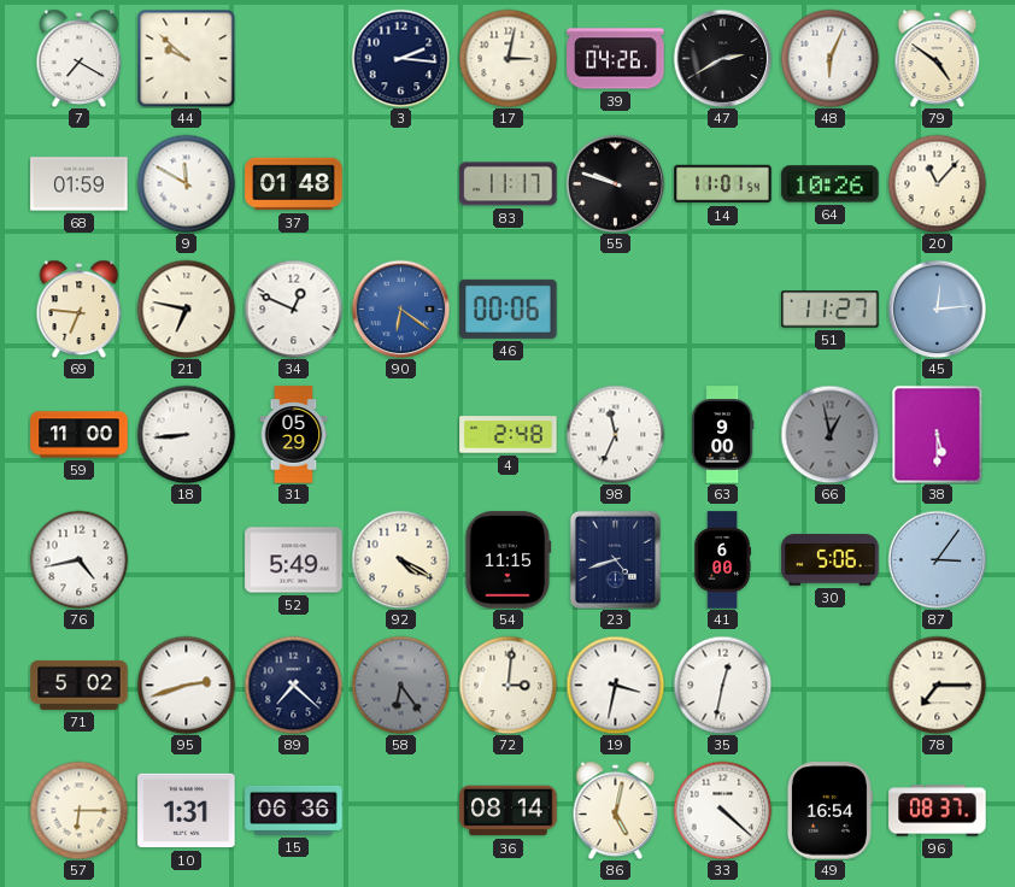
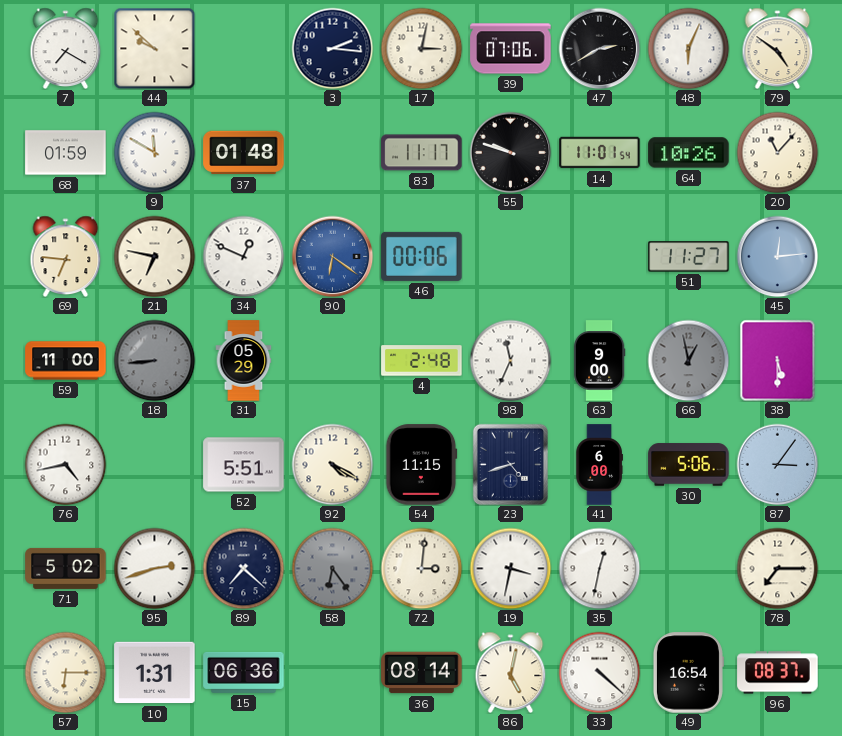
39: 04:26 -> 07:06 (511, 49)
18 dial: white -> grey (154, 360)
52: 5:49 -> 5:51 (244, 465)
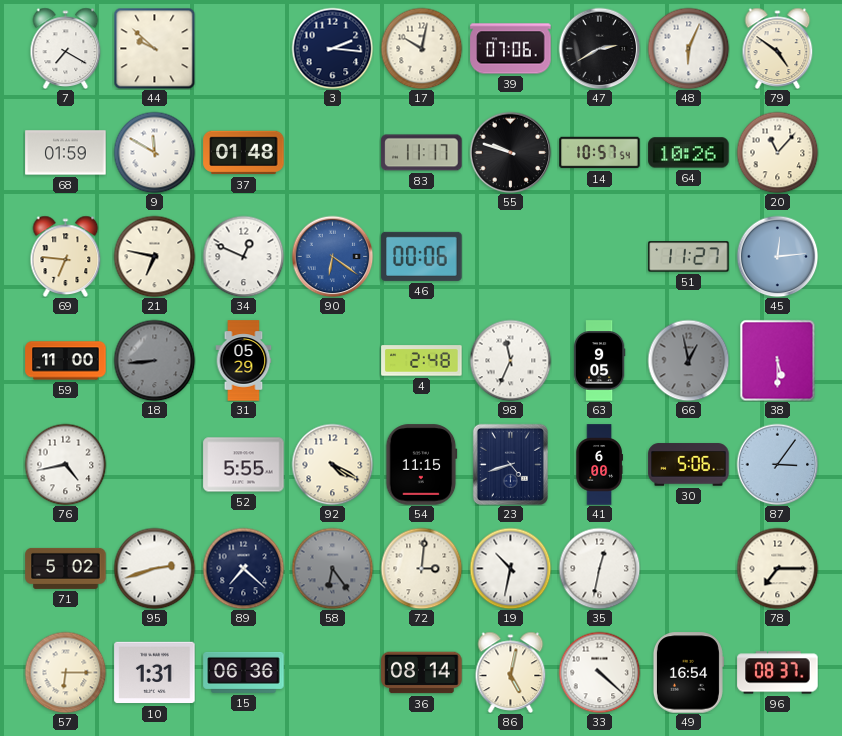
17: 3:02 -> 10:02 (421, 48)
14: 11:01 -> 10:57 (600, 153)
63: 9:00 -> 9:05 (599, 361)
52: 5:51 -> 5:55 (244, 465)
19: 3:32 -> 10:32 (510, 568)
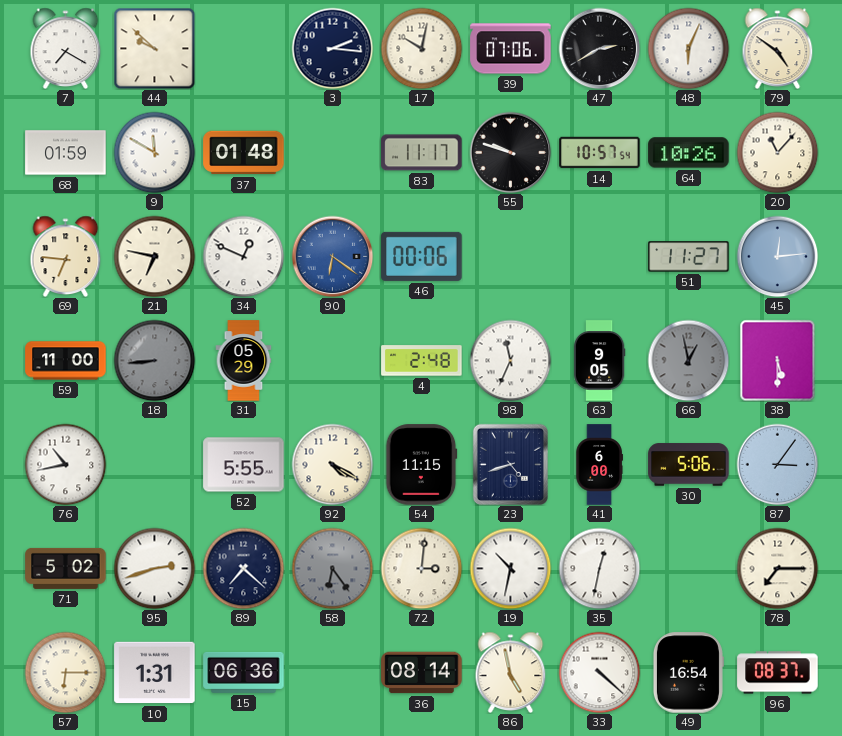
76: 4:43 -> 10:43 (65, 464)
86: 5:02 -> 4:58 (511, 672)
